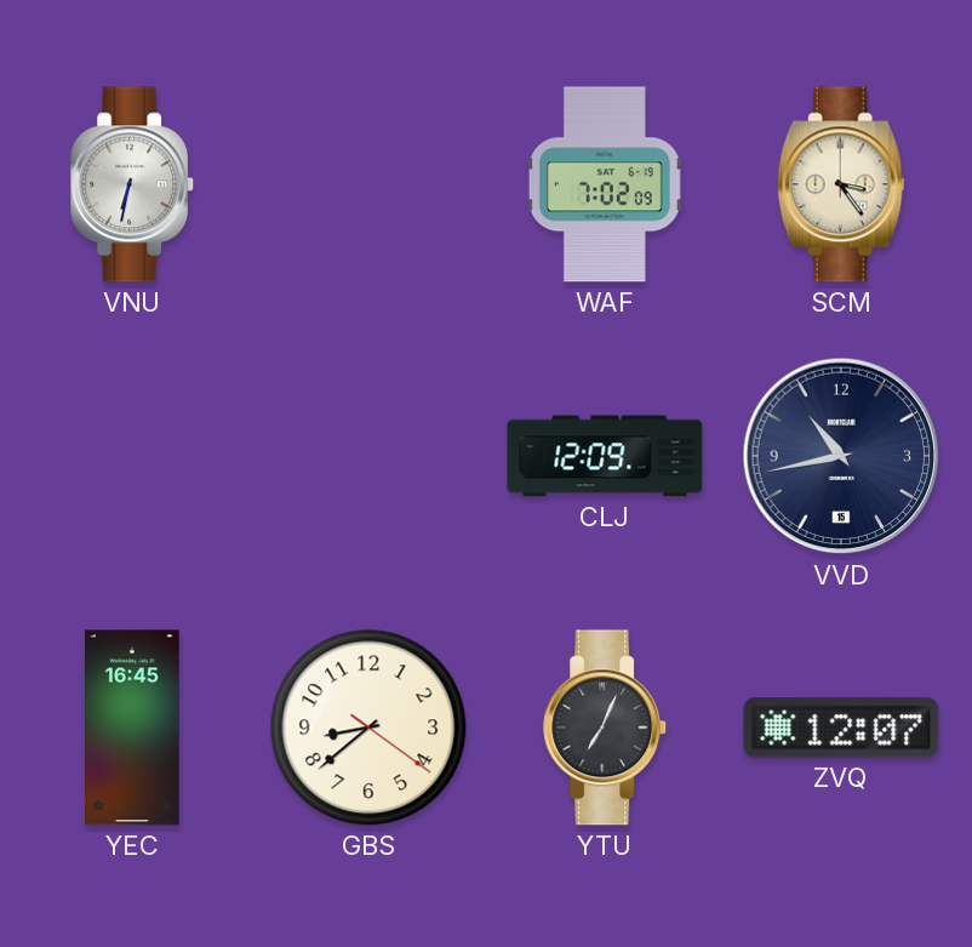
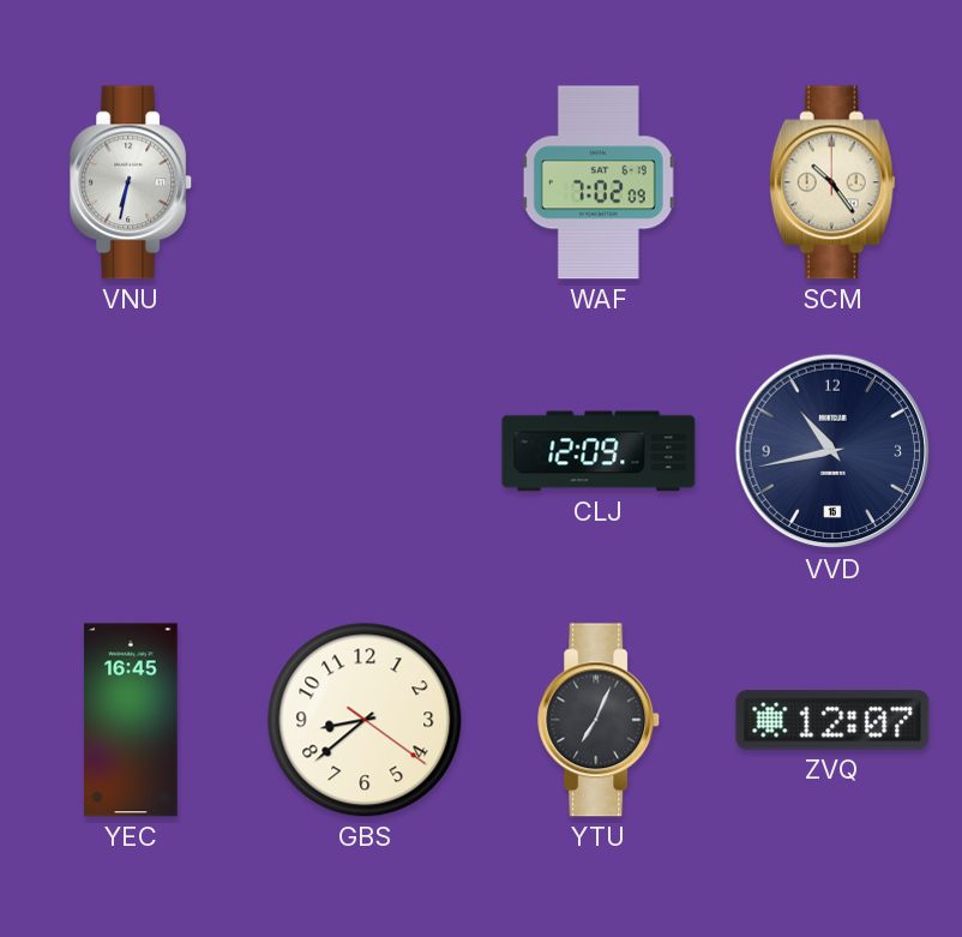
SCM: 3:24 -> 10:24 (832, 182)
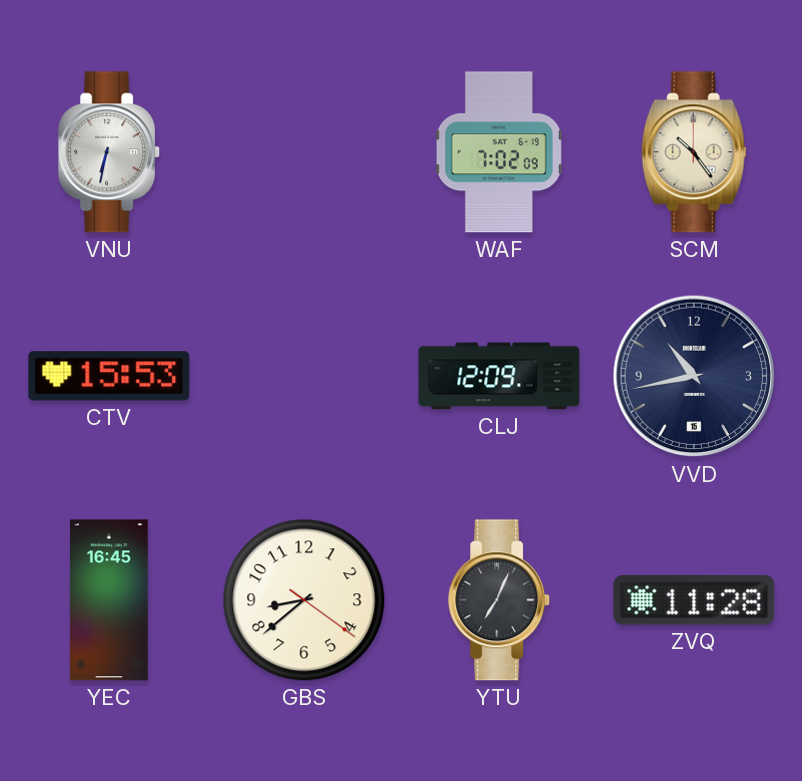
CTV: none -> 15:53 (109, 376)
ZVQ: 12:07 -> 11:28 (694, 600)
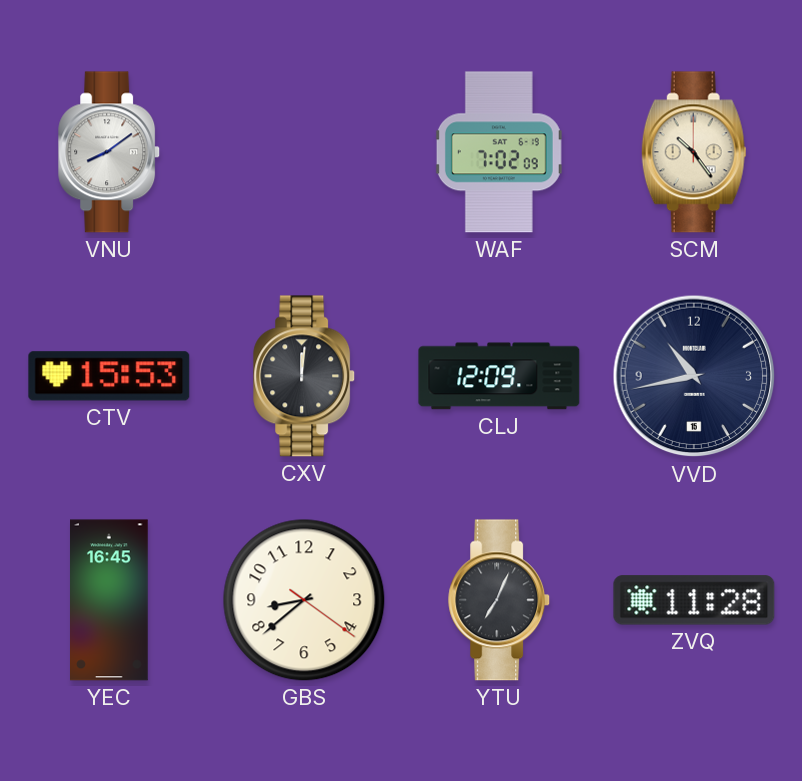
VNU: 6:32 -> 8:09 (110, 152)
CXV: none -> 12:01 (305, 376)
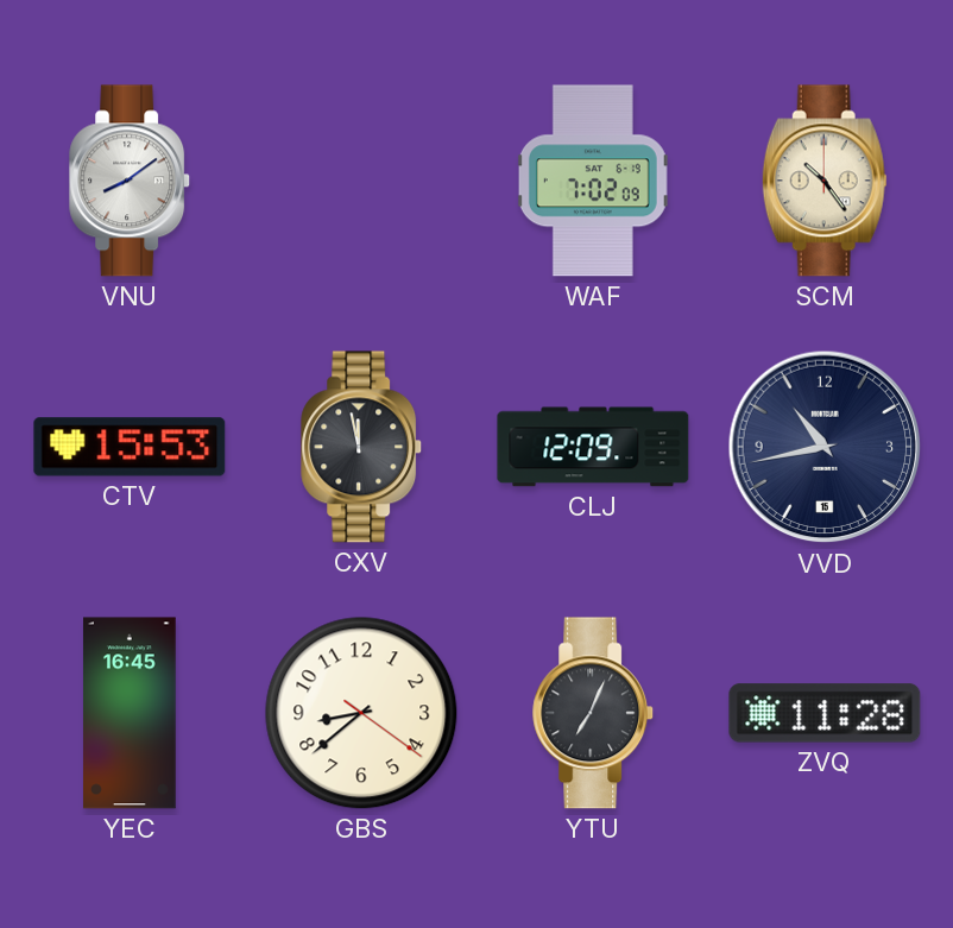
CXV: 12:01 -> 11:58 (362, 447)
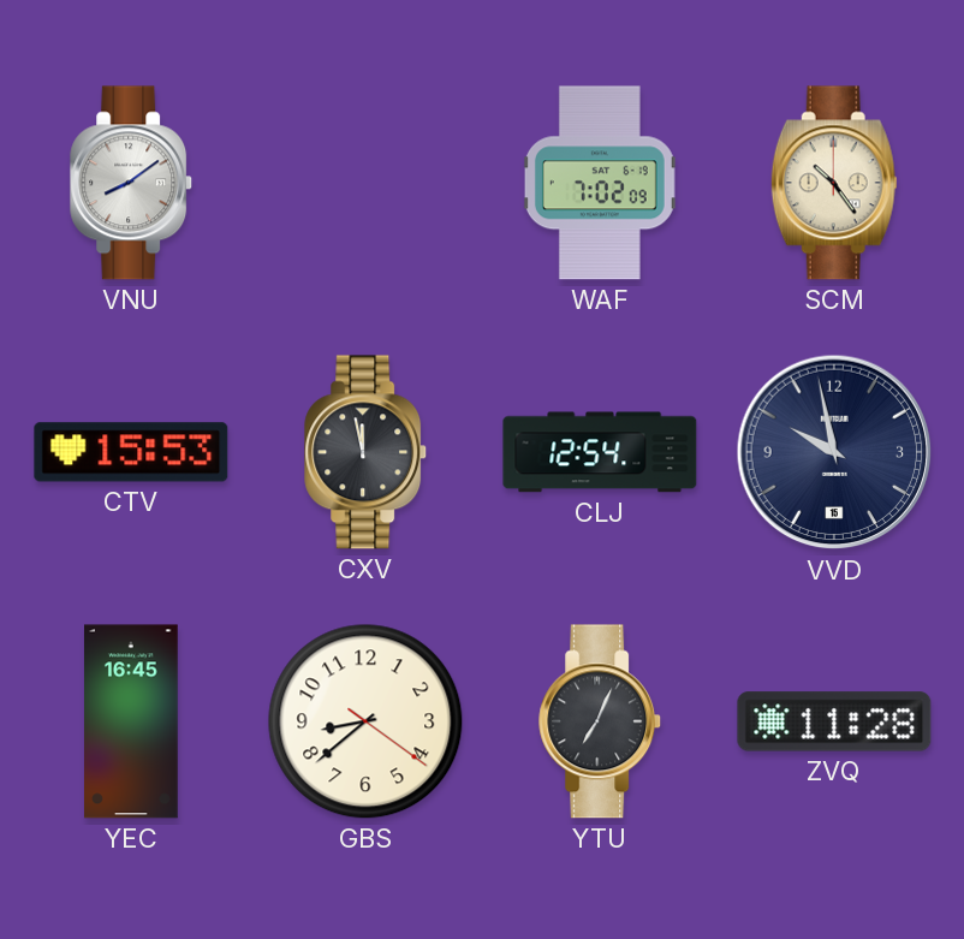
CLJ: 12:09 -> 12:54 (600, 452)
VVD: 10:43 -> 9:58 (834, 452)
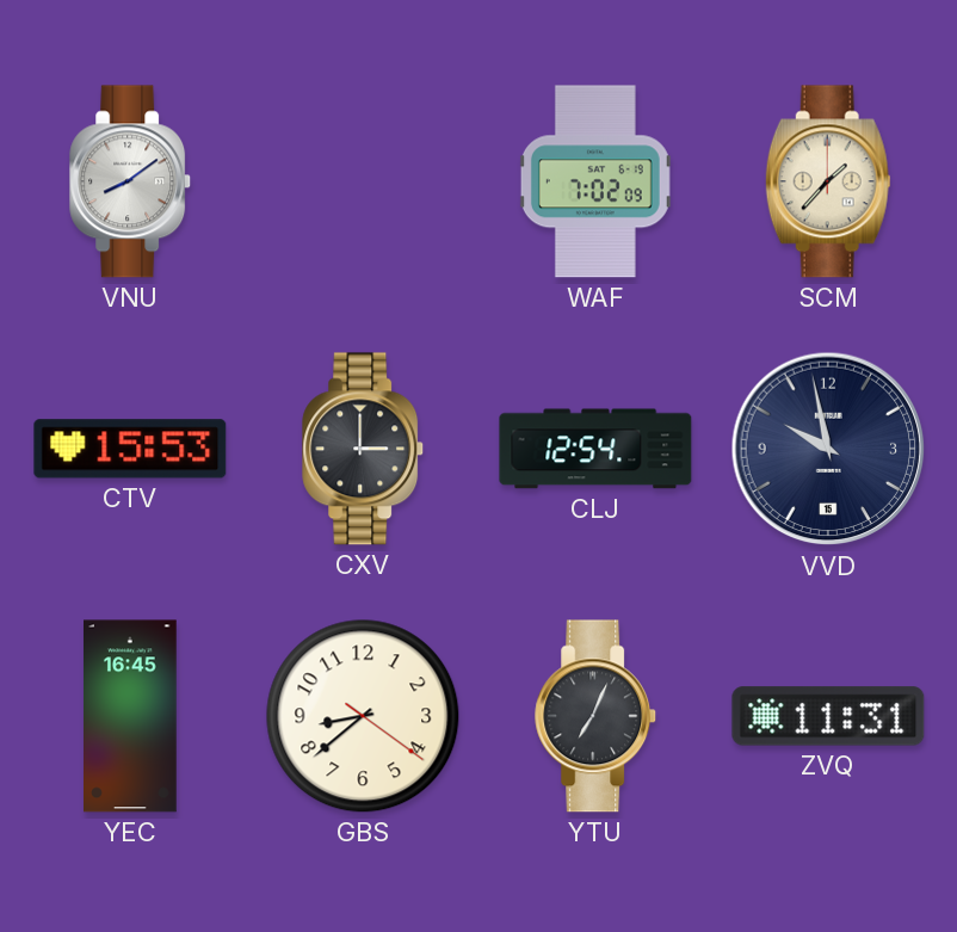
SCM: 10:24 -> 1:37 (828, 181)
CXV: 11:58 -> 3:00 (364, 449)
ZVQ: 11:28 -> 11:31 (828, 716)
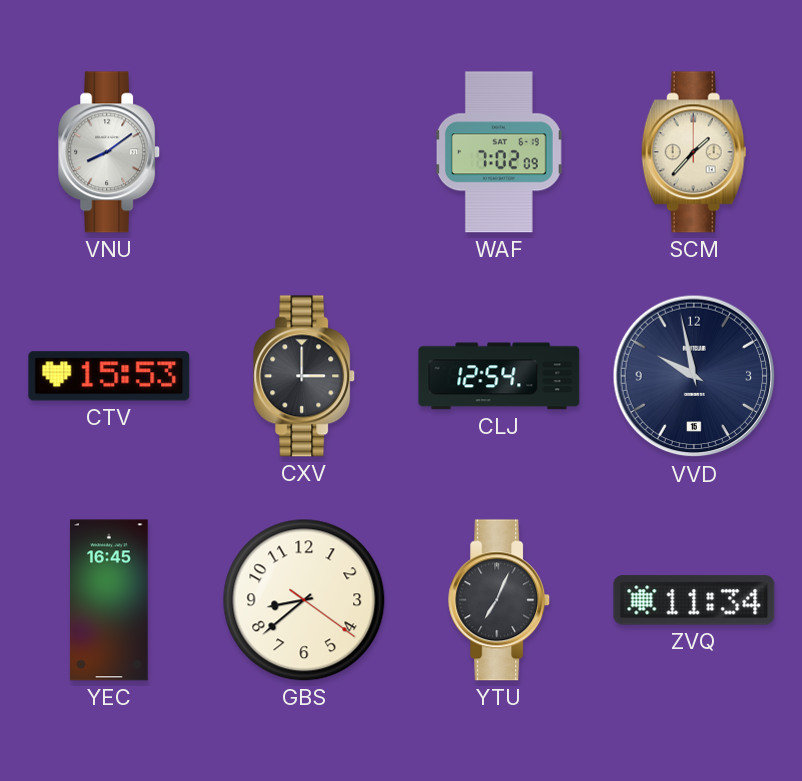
ZVQ: 11:31 -> 11:34 (694, 600)
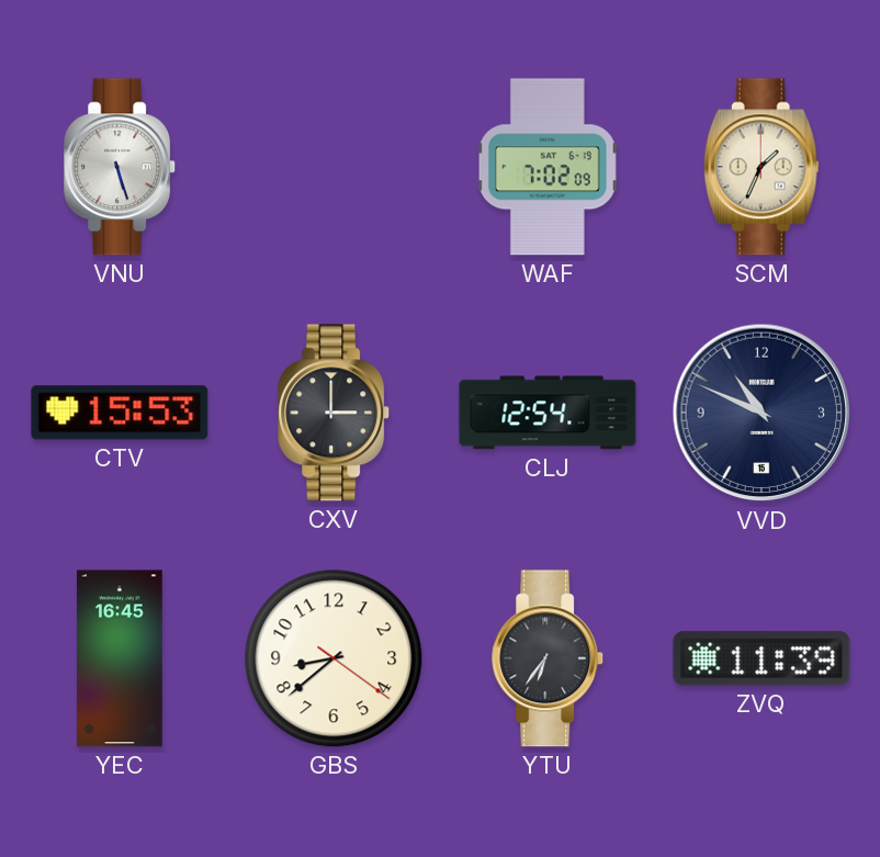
VNU: 8:09 -> 5:27 (121, 167)
SCM: 1:37 -> 1:34 (761, 167)
VVD: 9:58 -> 10:49 (761, 413)
YTU: 7:04 -> 6:36 (549, 658)
ZVQ: 11:34 -> 11:39 (761, 658)
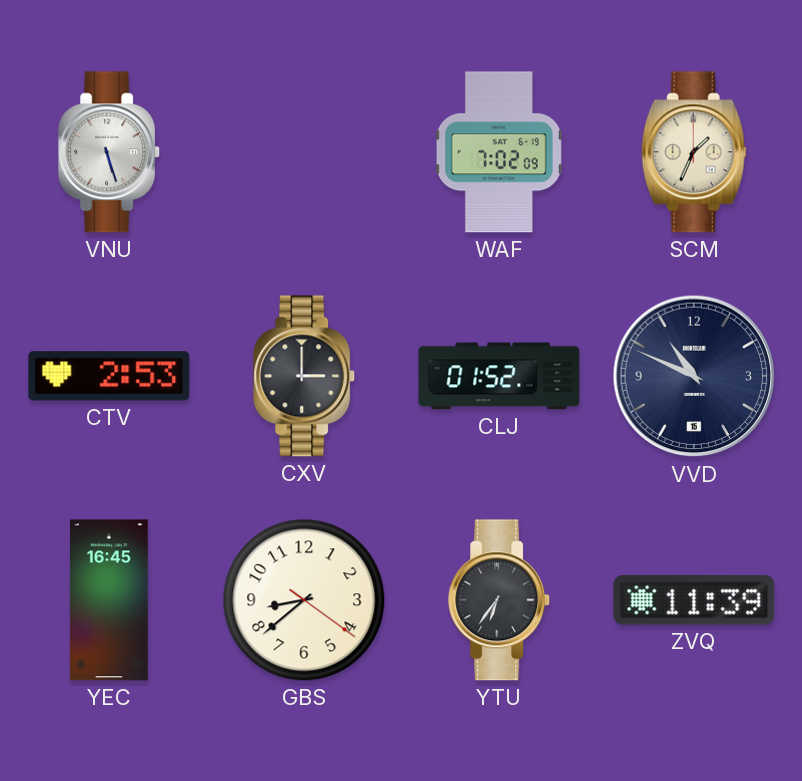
CTV: 15:53 -> 2:53 (109, 376)
CLJ: 12:54 -> 01:52 (499, 376)
